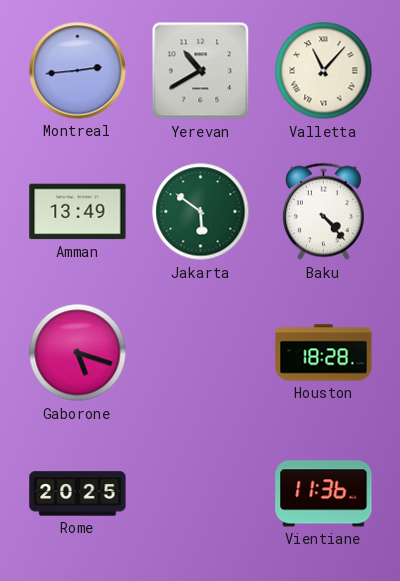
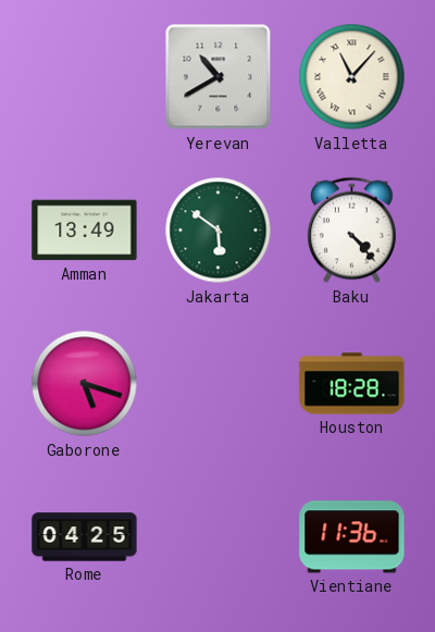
Montreal: 2:44 -> none (78, 71)
Rome: 20:25 -> 04:25 (85, 537)
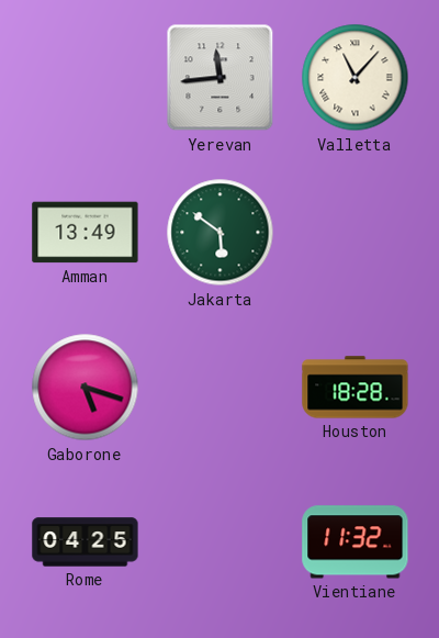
Yerevan: 10:40 -> 11:44 (221, 78)
Baku: 4:23 -> none (352, 231)
Vientiane: 11:36 -> 11:32 (356, 542)
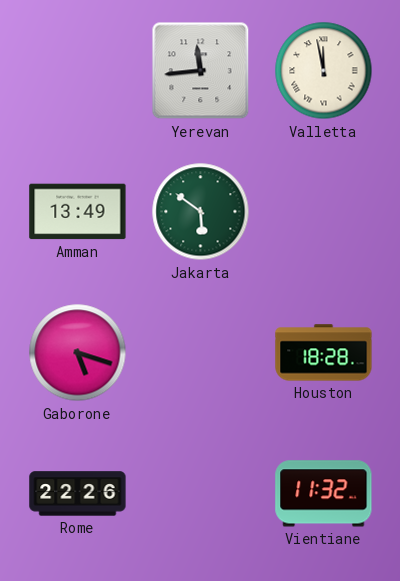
Valletta: 11:07 -> 11:58 (324, 71)
Rome: 04:25 -> 22:26 (78, 494)
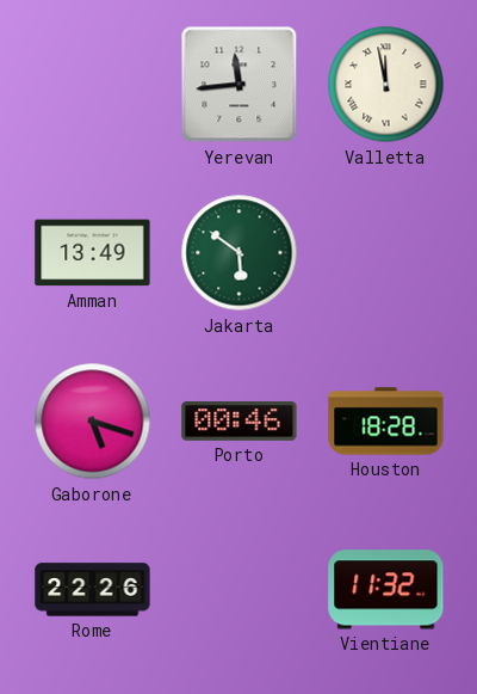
Porto: none -> 00:46 (240, 422)
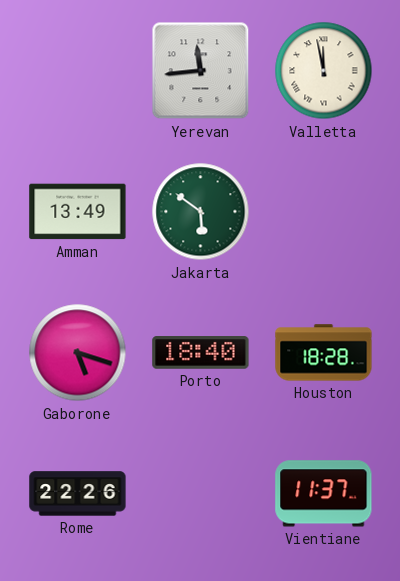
Porto: 00:46 -> 18:40 (201, 353)
Vientiane: 11:32 -> 11:37 (324, 494)
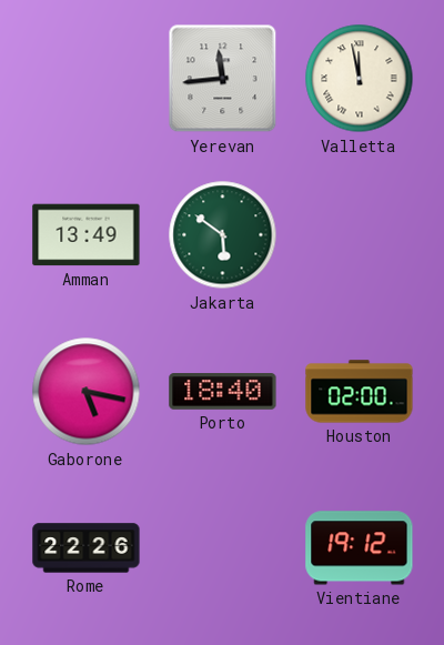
Gaborone: 5:18 -> 5:17 (87, 392)
Houston: 18:28 -> 02:00 (360, 392)
Vientiane: 11:37 -> 19:12 (360, 548)
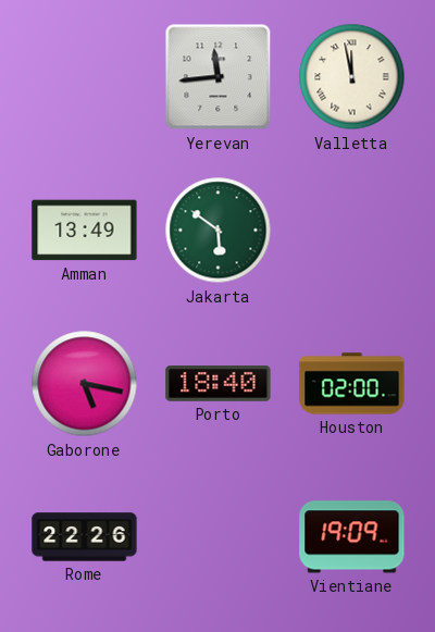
Vientiane: 19:12 -> 19:09 (352, 537)
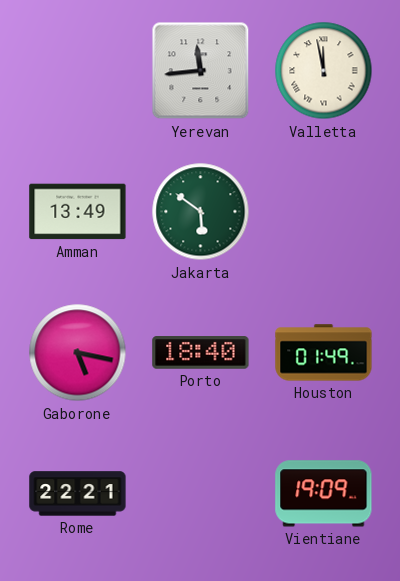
Houston: 02:00 -> 01:49 (324, 353)
Rome: 22:26 -> 22:21 (78, 494)
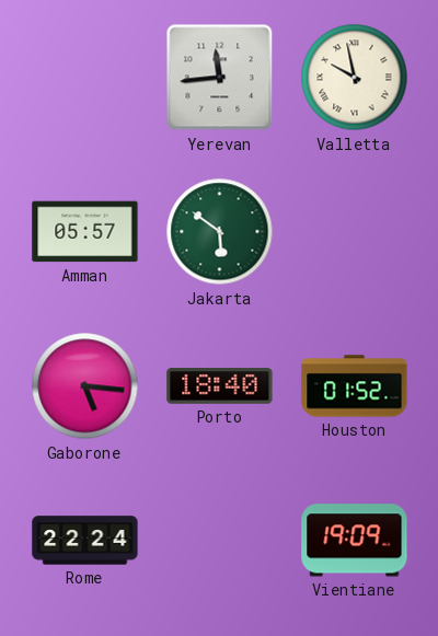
Valletta: 11:58 -> 9:58 (355, 78)
Amman: 13:49 -> 05:57 (85, 232)
Gaborone: 5:17 -> 5:16 (85, 386)
Houston: 01:49 -> 01:52 (355, 386)
Rome: 22:21 -> 22:24 (85, 541)
